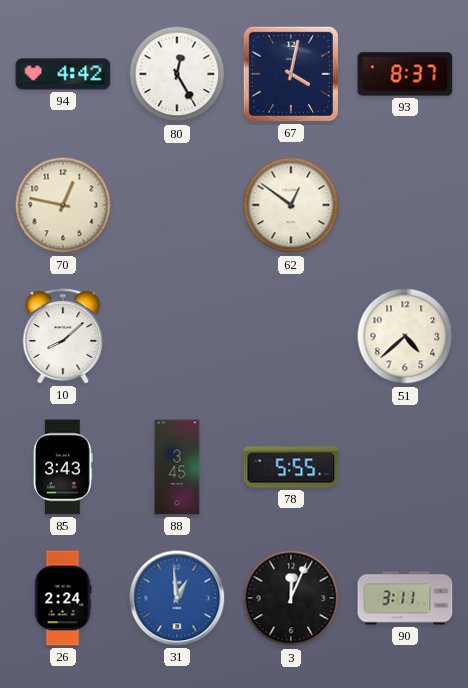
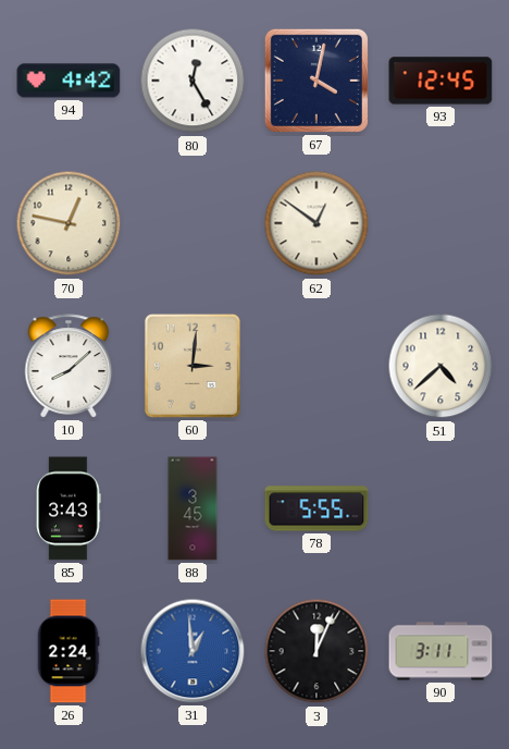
93: 8:37 -> 12:45 (440, 81)
60: none -> 3:01 (193, 366)
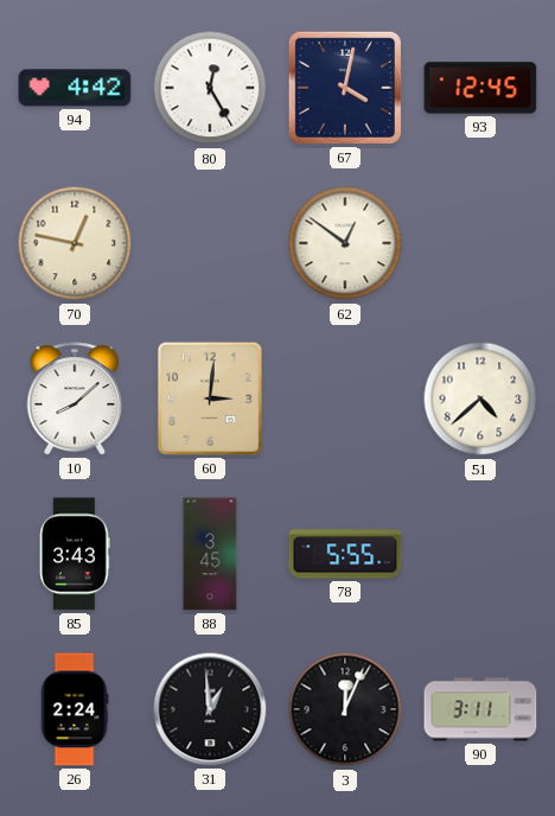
31 dial: blue -> black (210, 709)
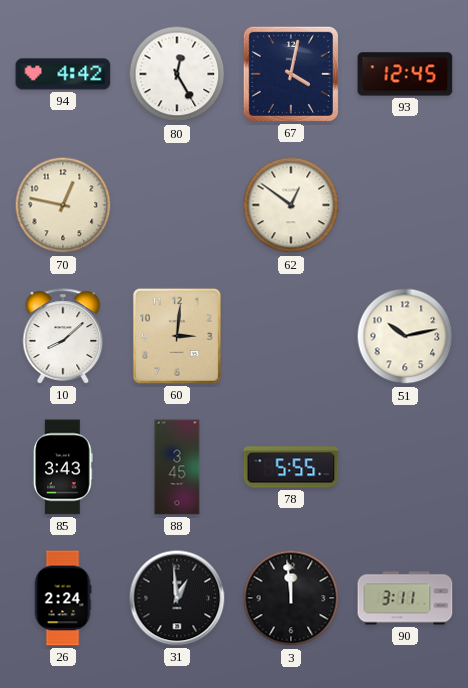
51: 4:38 -> 10:13 (405, 336)
3: 12:04 -> 11:59 (291, 598)
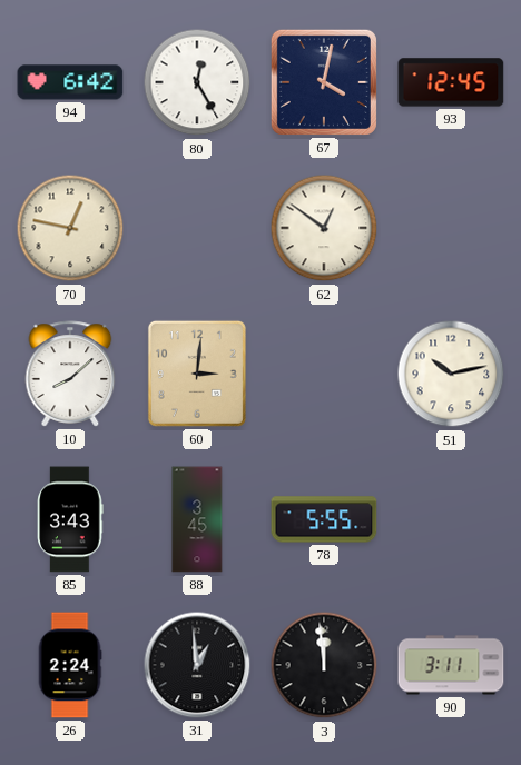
94: 4:42 -> 6:42 (70, 82)
